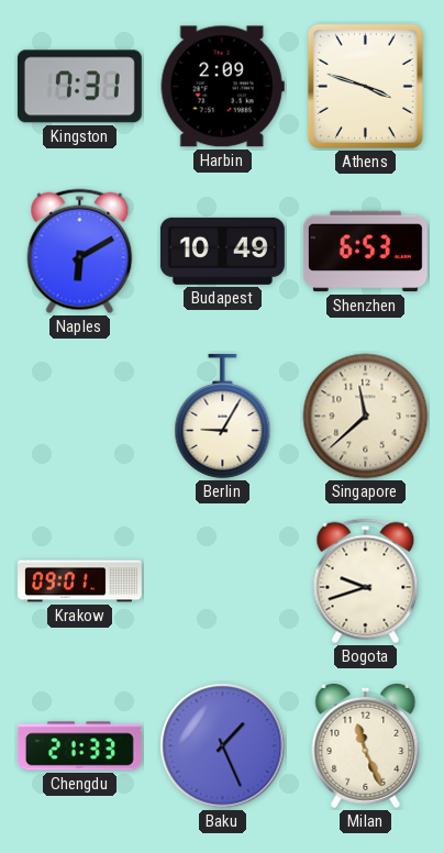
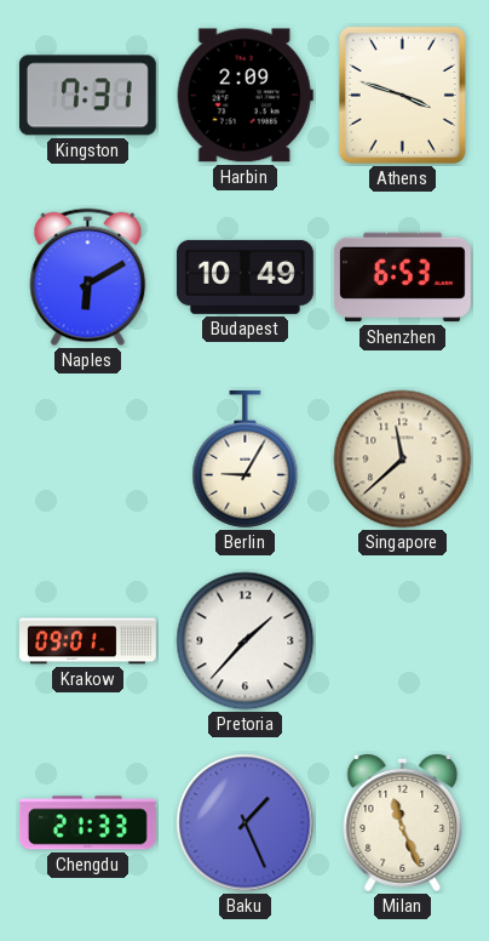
Pretoria: none -> 1:37 (246, 641)
Bogota: 9:42 -> none (366, 581)
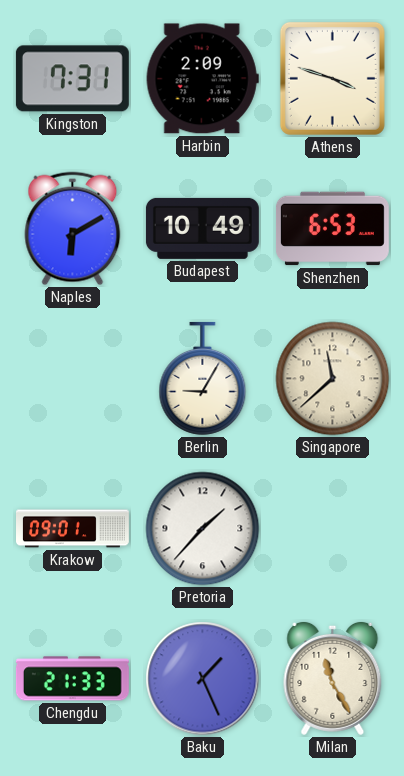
Milan: 11:26 -> 11:25 (333, 678)
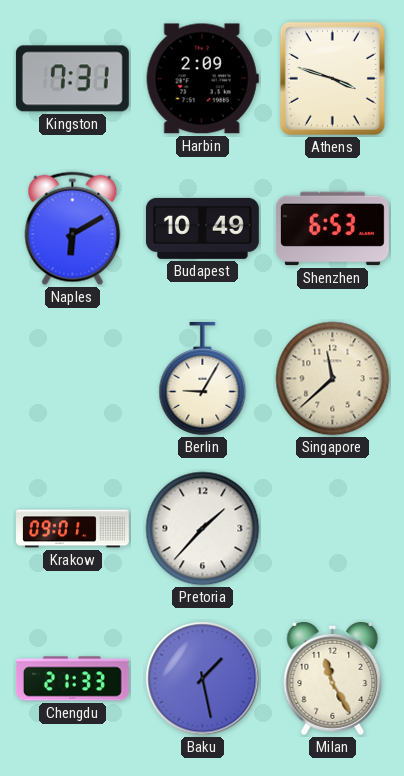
Baku: 1:26 -> 1:28 (203, 679)
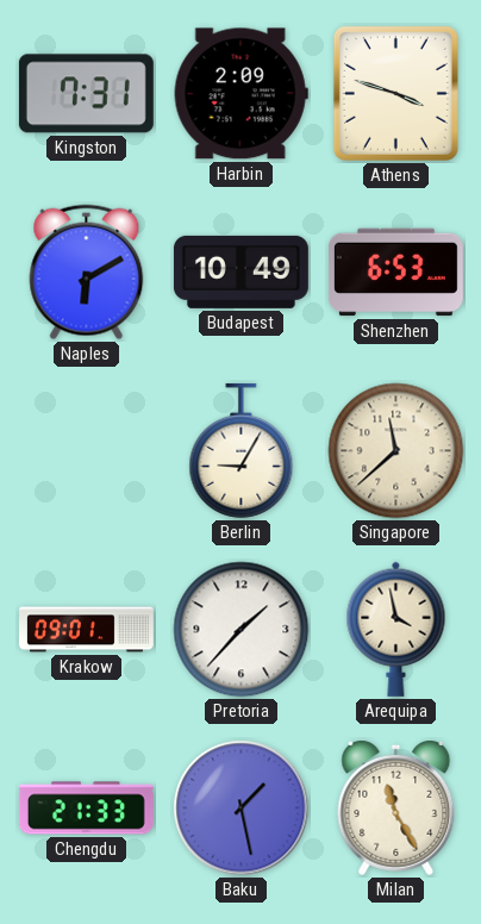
Arequipa: none -> 3:58 (396, 629)
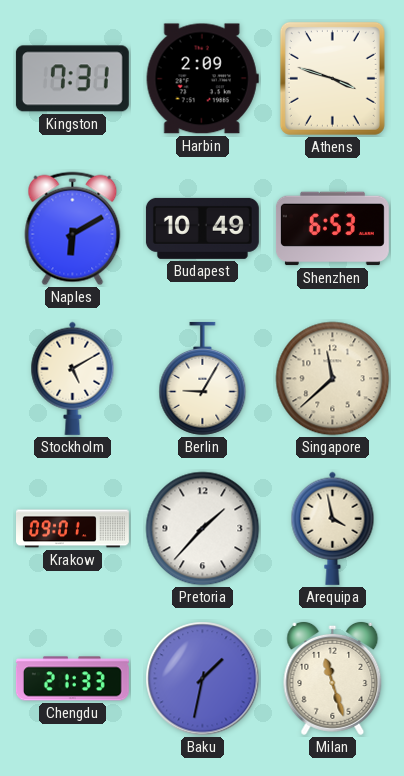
Stockholm: none -> 5:10 (73, 378)
Baku: 1:28 -> 1:32 (203, 679)
Milan: 11:25 -> 11:27 (333, 678)
